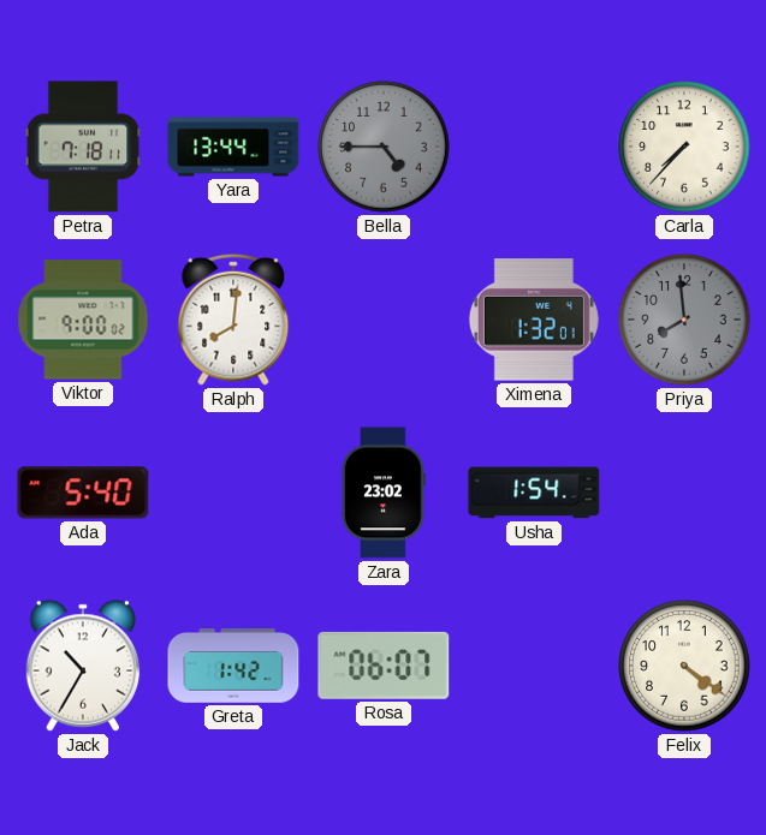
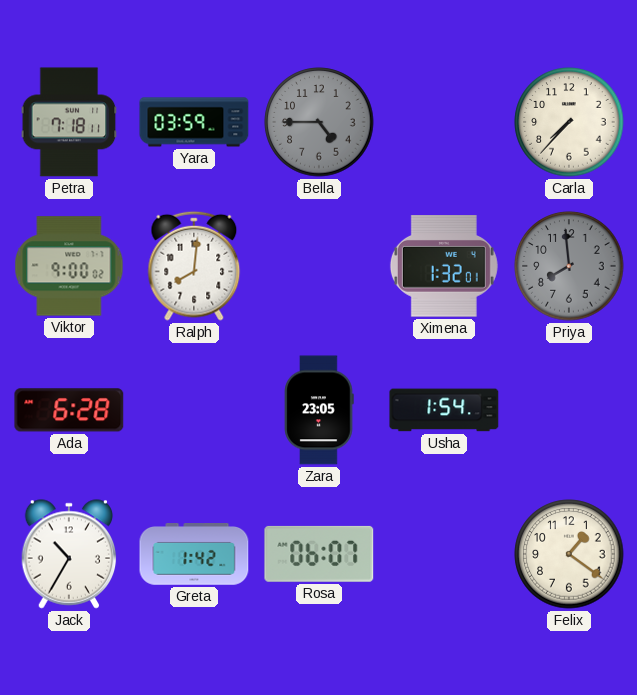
Yara: 13:44 -> 03:59 (194, 122)
Ada: 5:40 -> 6:28 (69, 410)
Zara: 23:02 -> 23:05 (319, 410)
Felix: 4:21 -> 1:21 (569, 554)
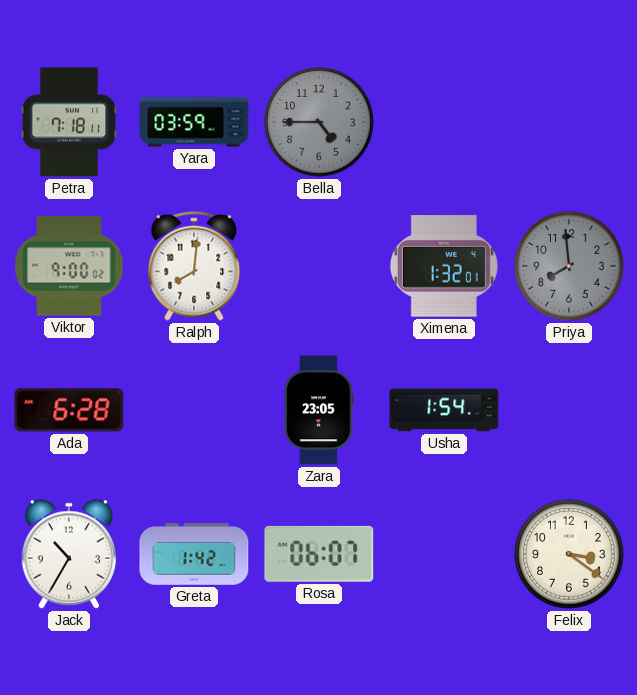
Carla: 7:37 -> none (569, 122)
Felix: 1:21 -> 3:21 (569, 554)
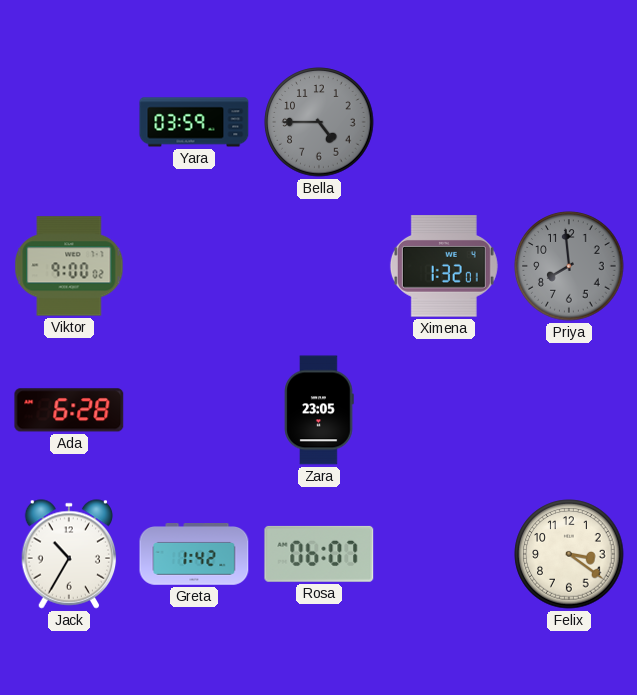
Petra: 7:18 -> none (69, 122)
Ralph: 8:01 -> none (194, 266)
Usha: 1:54 -> none (444, 410)
